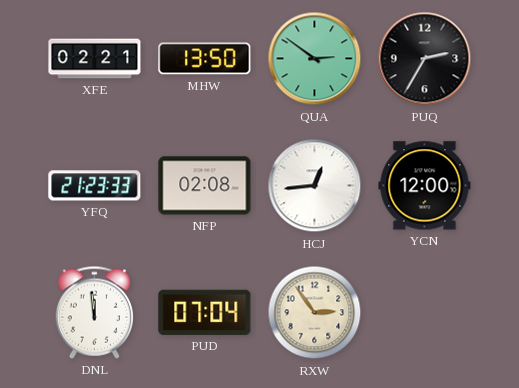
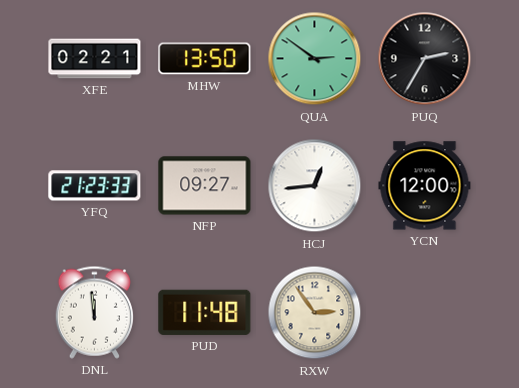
NFP: 02:08 -> 09:27 (205, 186)
PUD: 07:04 -> 11:48 (205, 312)
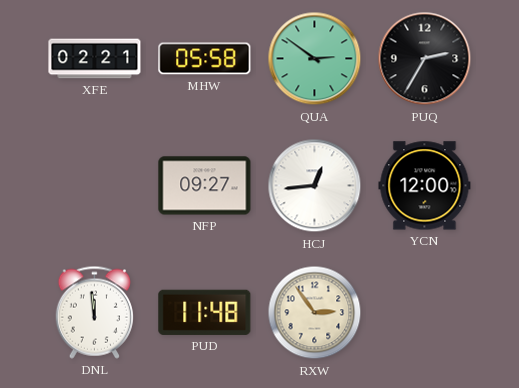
MHW: 13:50 -> 05:58 (205, 59)
YFQ: 21:23 -> none (95, 186)
